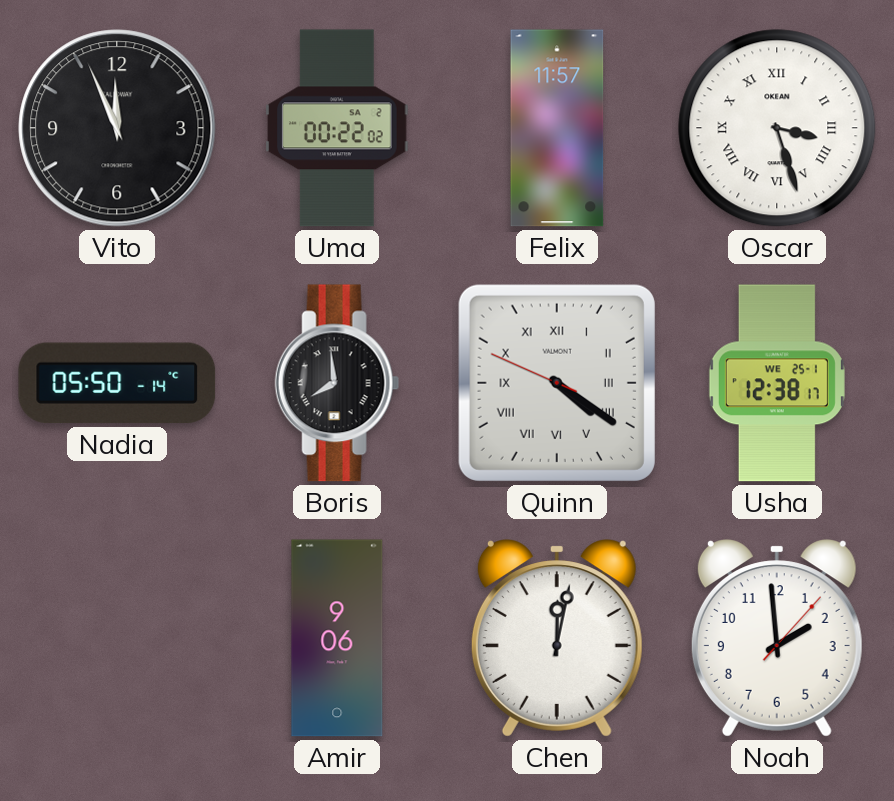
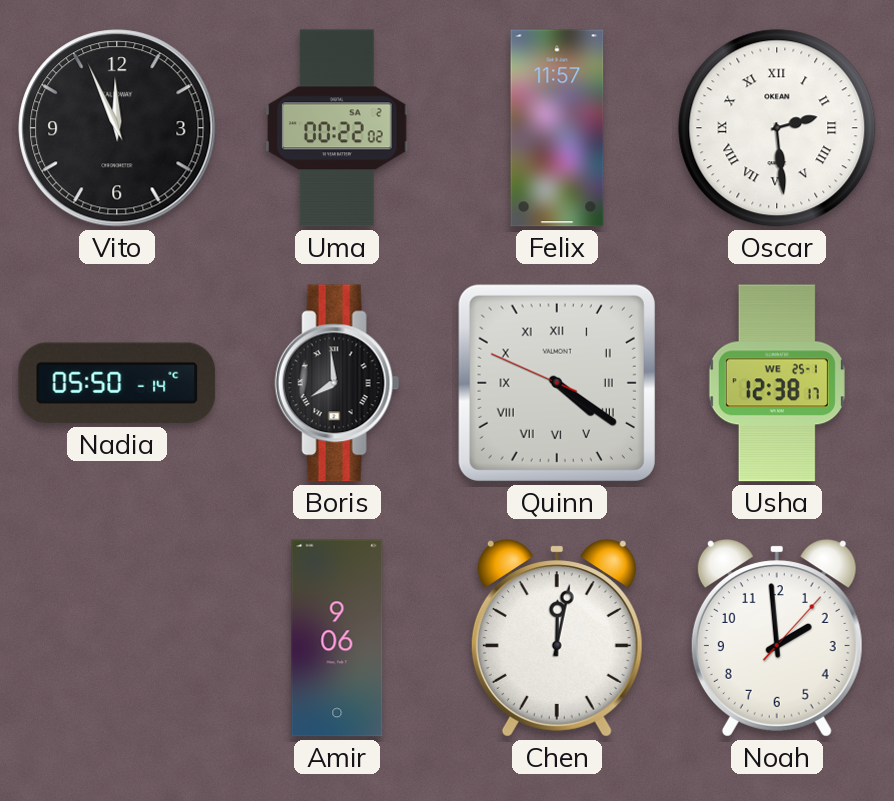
Oscar: 3:27 -> 2:29 (777, 128)
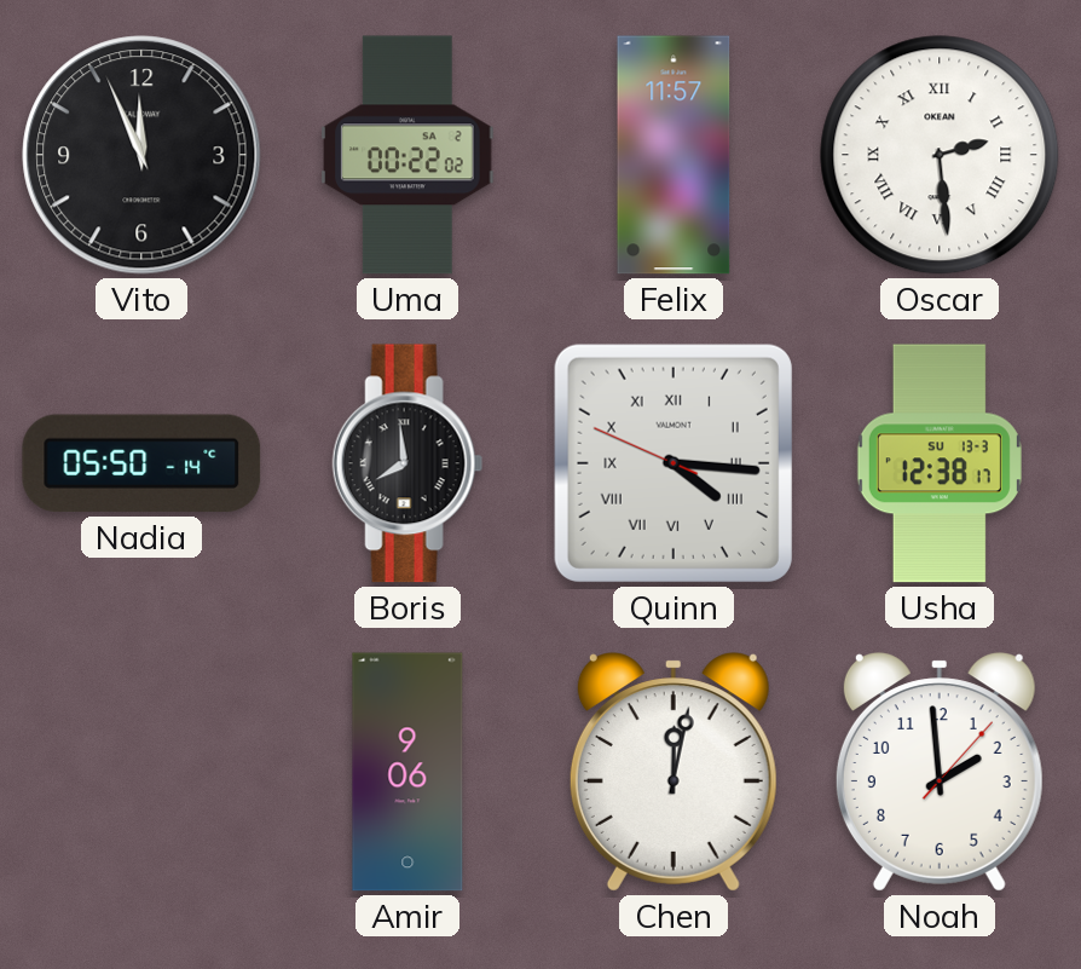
Quinn: 4:20 -> 4:15 (674, 463)
Usha date: WE 25-1 -> SU 13-3 (940, 463)
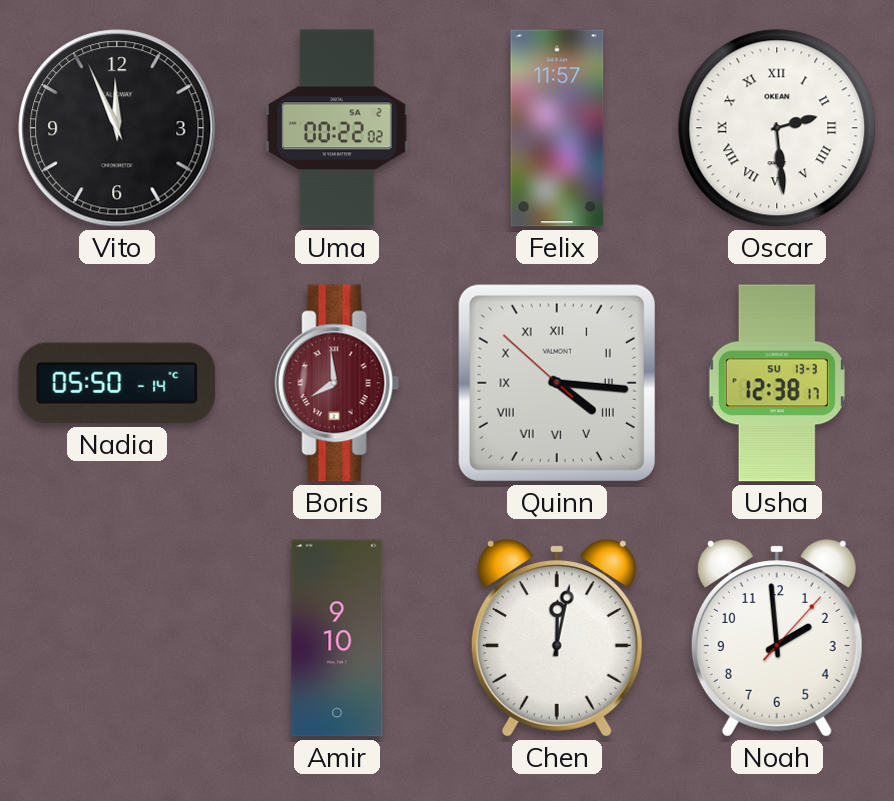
Boris dial: black -> burgundy (337, 383)
Quinn: 4:15:49 -> 4:15:52 (557, 383)
Amir: 9:06 -> 9:10 (337, 638)
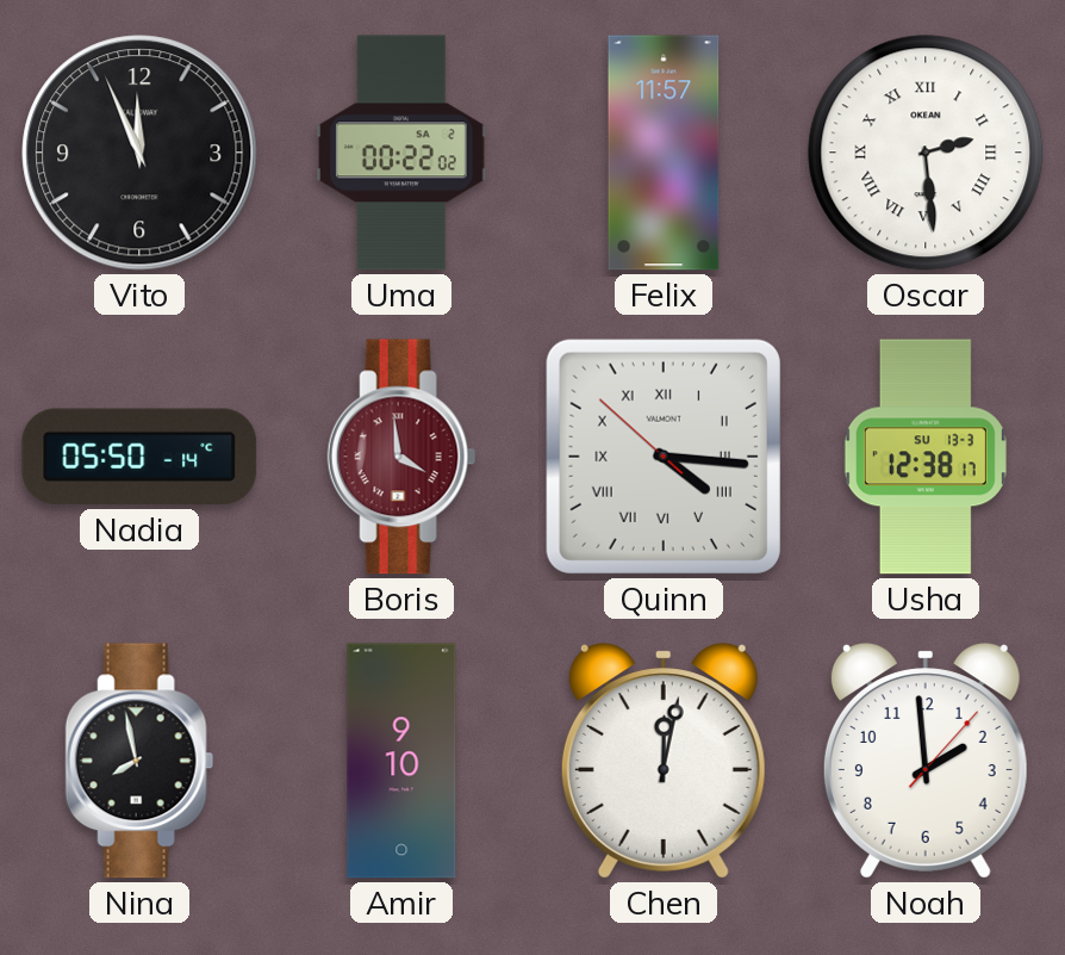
Boris: 7:59 -> 3:59 (401, 457)
Nina: none -> 7:58 (139, 761)
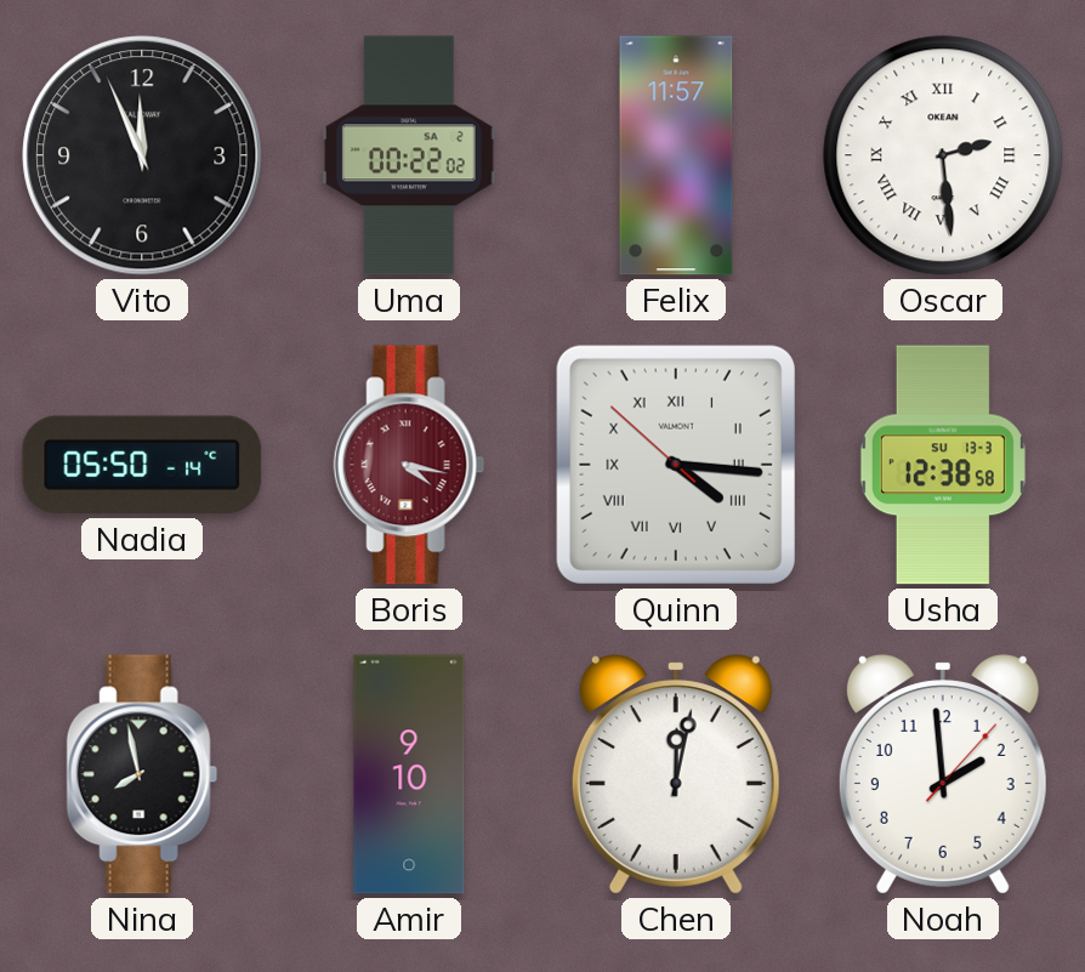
Boris: 3:59 -> 4:17 (409, 465)
Usha: 12:38:17 -> 12:38:58 (943, 465)
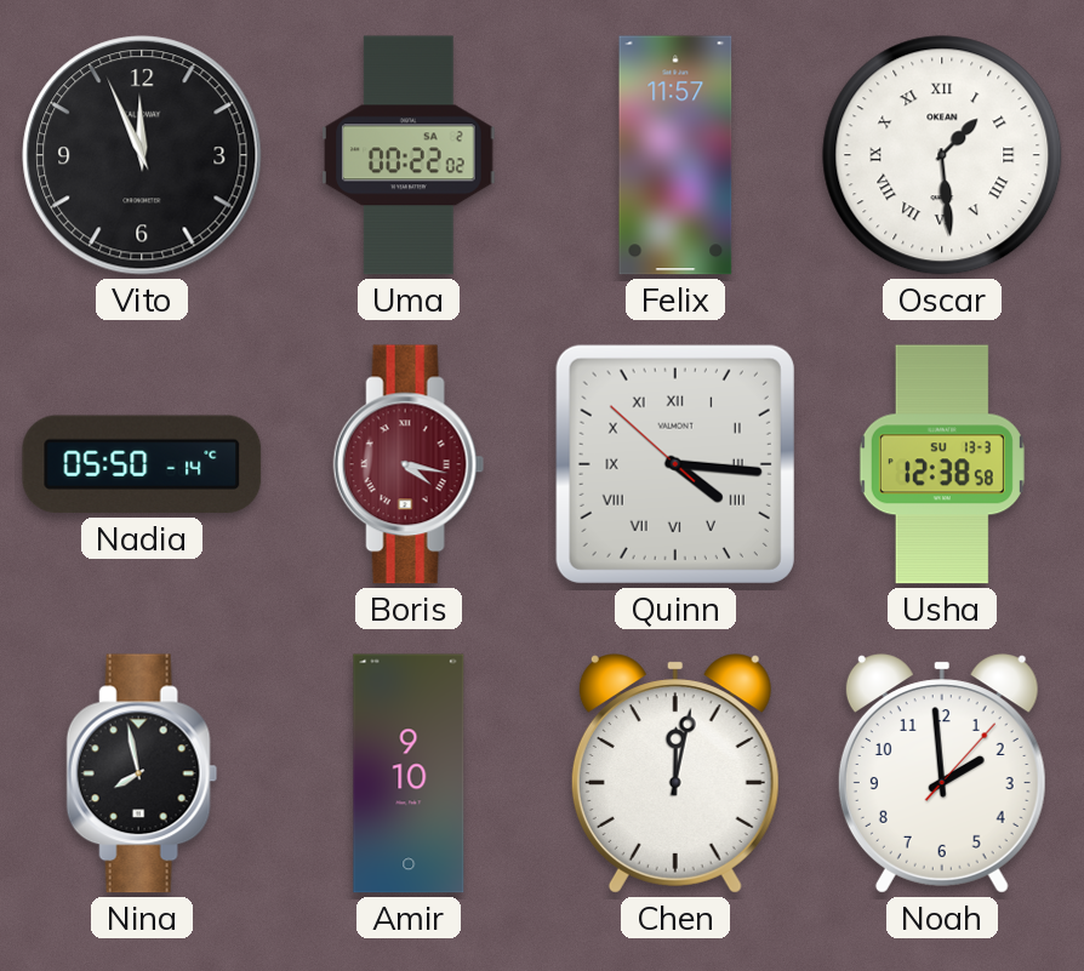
Oscar: 2:29 -> 1:29 (942, 155)
